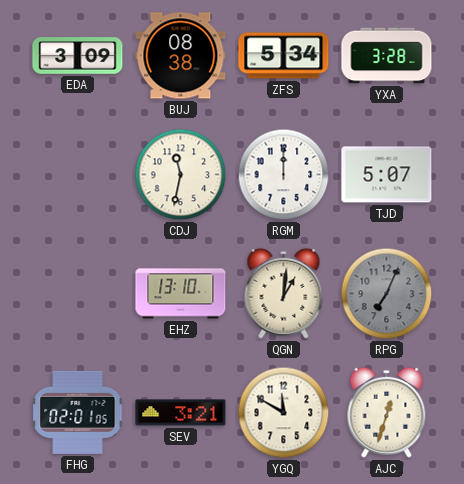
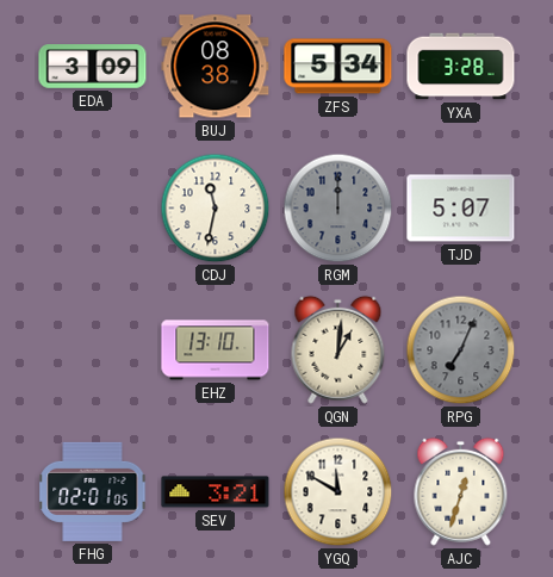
RGM dial: white -> grey (338, 209)
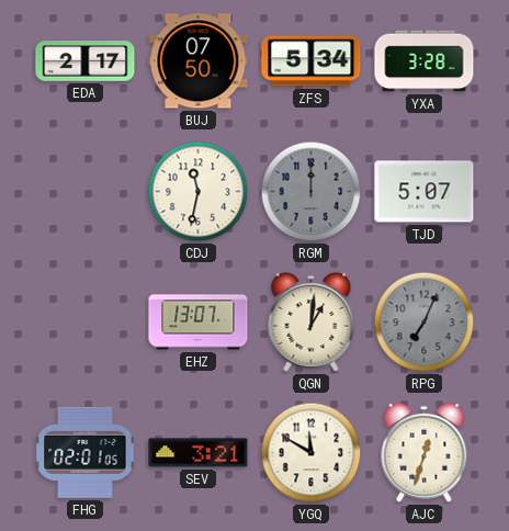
EDA: 3:09 -> 2:17 (86, 61)
BUJ: 08:38 -> 07:50 (199, 61)
EHZ: 13:10 -> 13:07 (199, 323)
